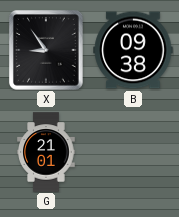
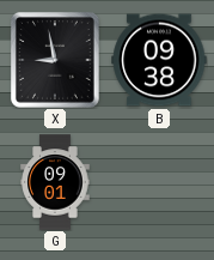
X: 8:54 -> 8:58 (55, 61)
G: 21:01 -> 09:01 (55, 182)
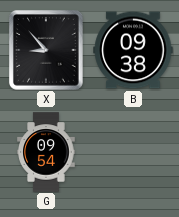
X: 8:58 -> 8:53 (46, 51)
G: 09:01 -> 09:54 (46, 152)
